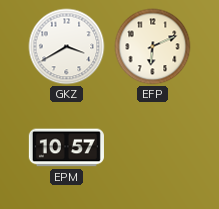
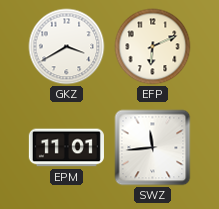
EPM: 10:57 -> 11:01 (66, 148)
SWZ: none -> 11:44 (153, 148)
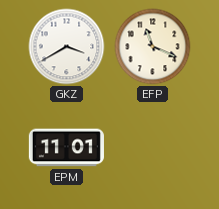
EFP: 6:11 -> 11:19 (153, 47)
SWZ: 11:44 -> none (153, 148)
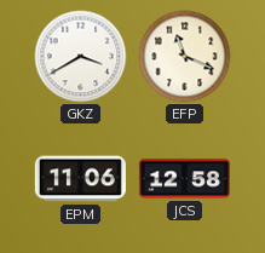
EPM: 11:01 -> 11:06 (80, 179)
JCS: none -> 12:58 (184, 179)
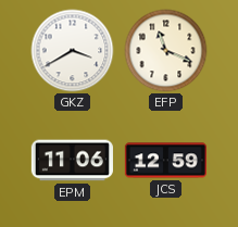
JCS: 12:58 -> 12:59 (165, 161)
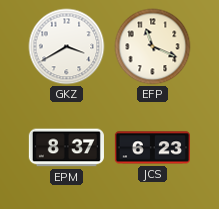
EPM: 11:06 -> 8:37 (66, 148)
JCS: 12:59 -> 6:23 (152, 148)
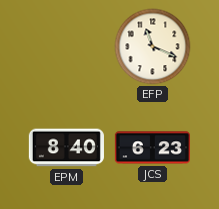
GKZ: 3:40 -> none (67, 47)
EPM: 8:37 -> 8:40 (66, 148)
